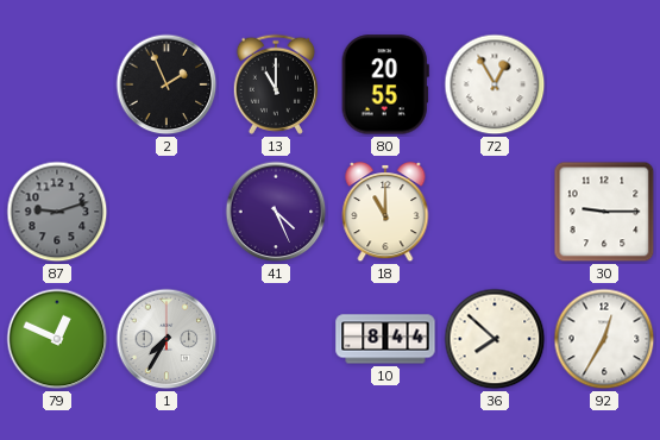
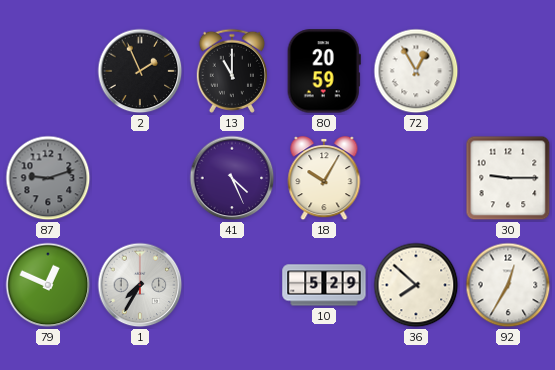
80: 20:55 -> 20:59 (324, 71)
18: 11:00 -> 10:05 (324, 179)
10: 8:44 -> 5:29 (324, 285)
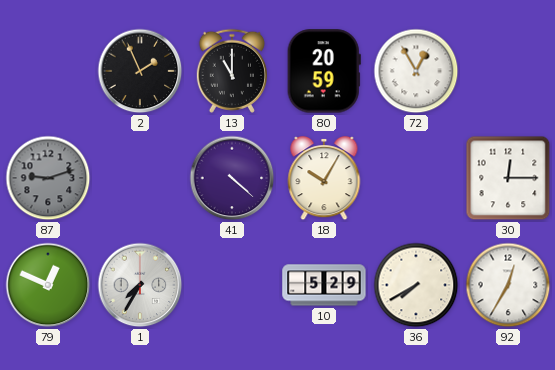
41: 4:26 -> 4:22 (232, 178)
30: 9:15 -> 12:15 (508, 178)
36: 7:52 -> 7:40 (416, 285)
